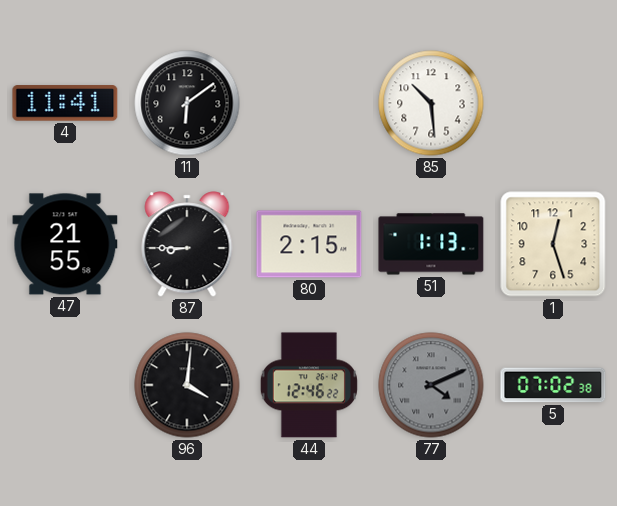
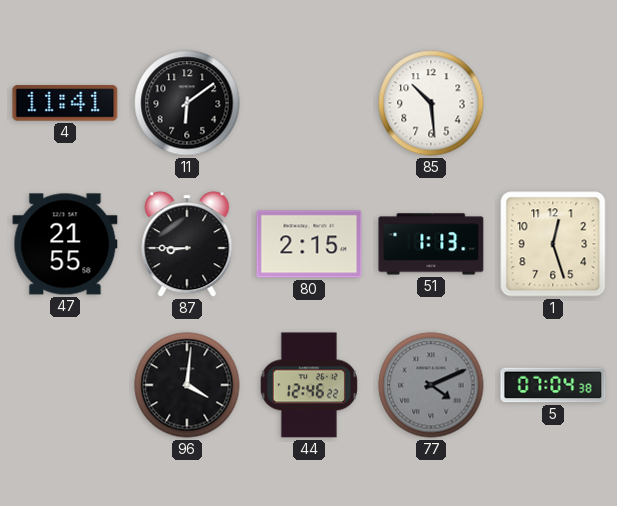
5: 07:02 -> 07:04 (553, 385)
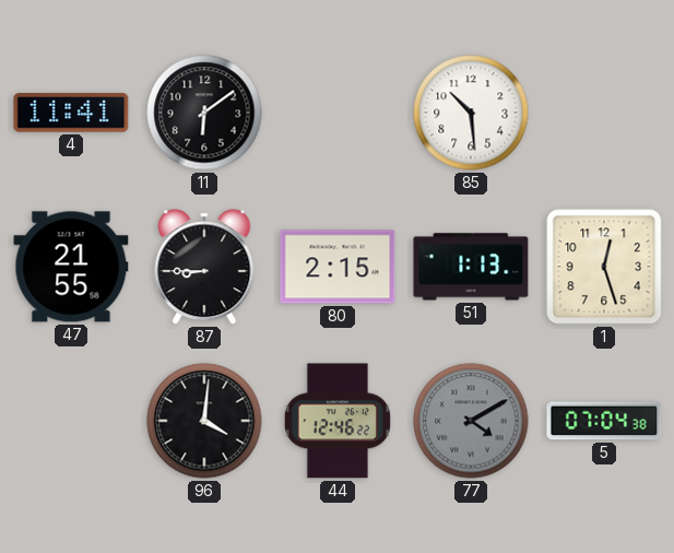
77: 4:11 -> 4:10 (471, 421)
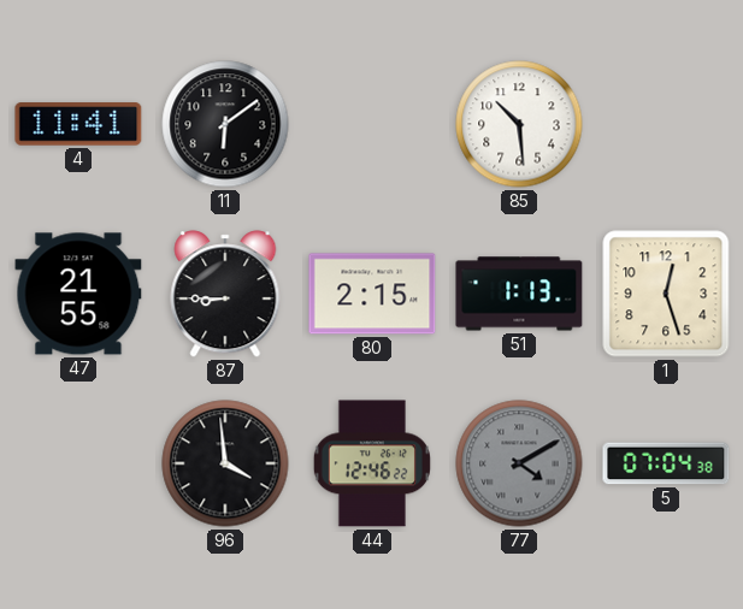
96: 4:01 -> 3:59 (225, 463)
